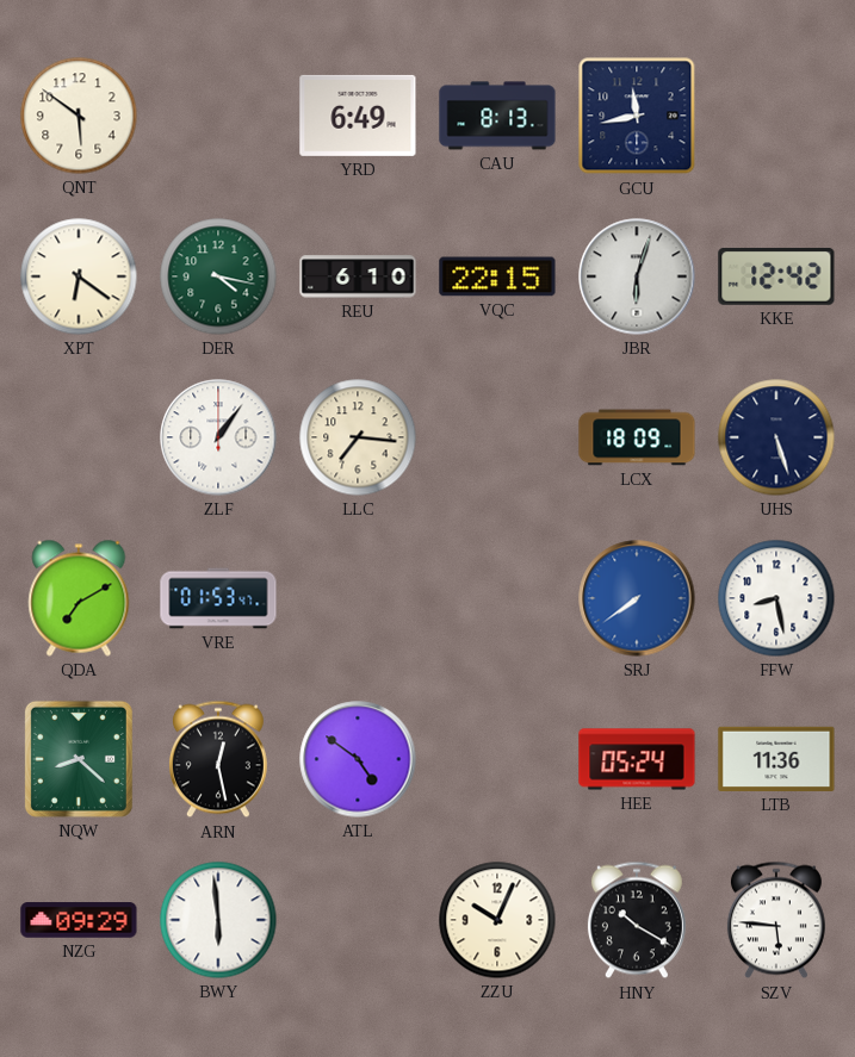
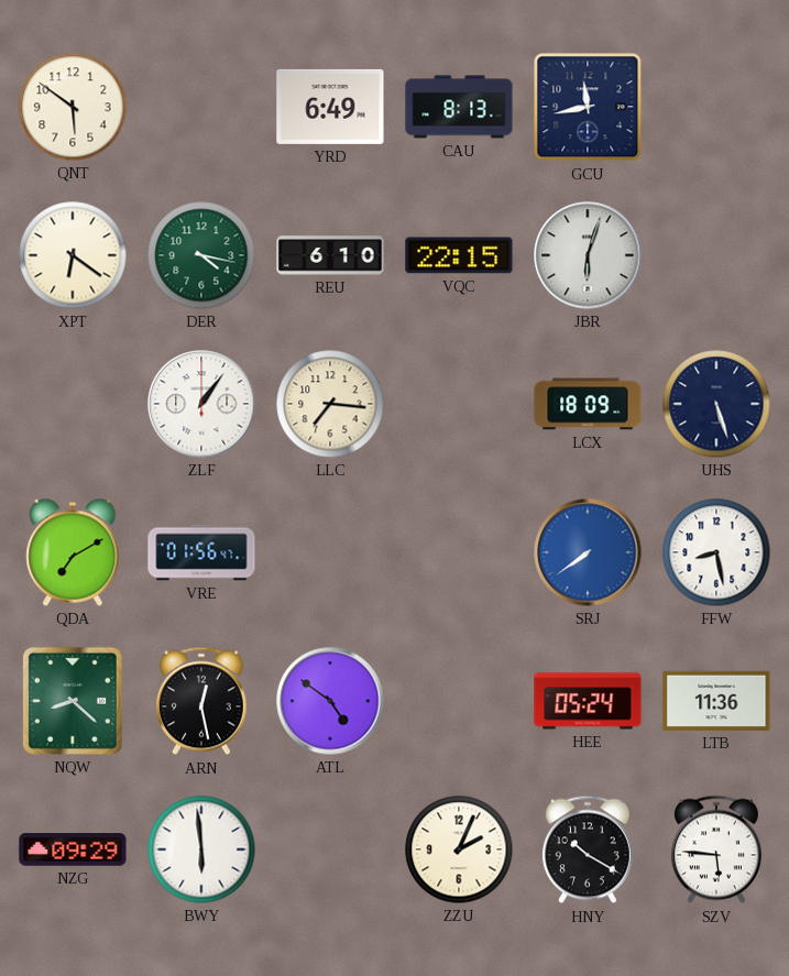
KKE: 12:42 -> none (776, 276)
VRE: 01:53 -> 01:56 (201, 552)
ZZU: 10:04 -> 2:04 (459, 849)
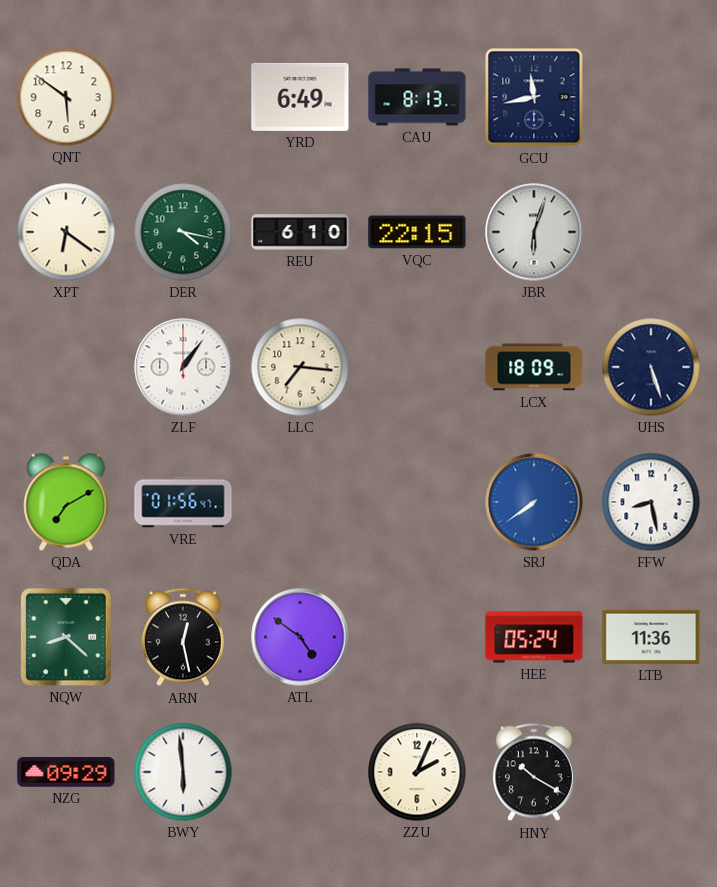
SZV: 5:46 -> none (716, 849)
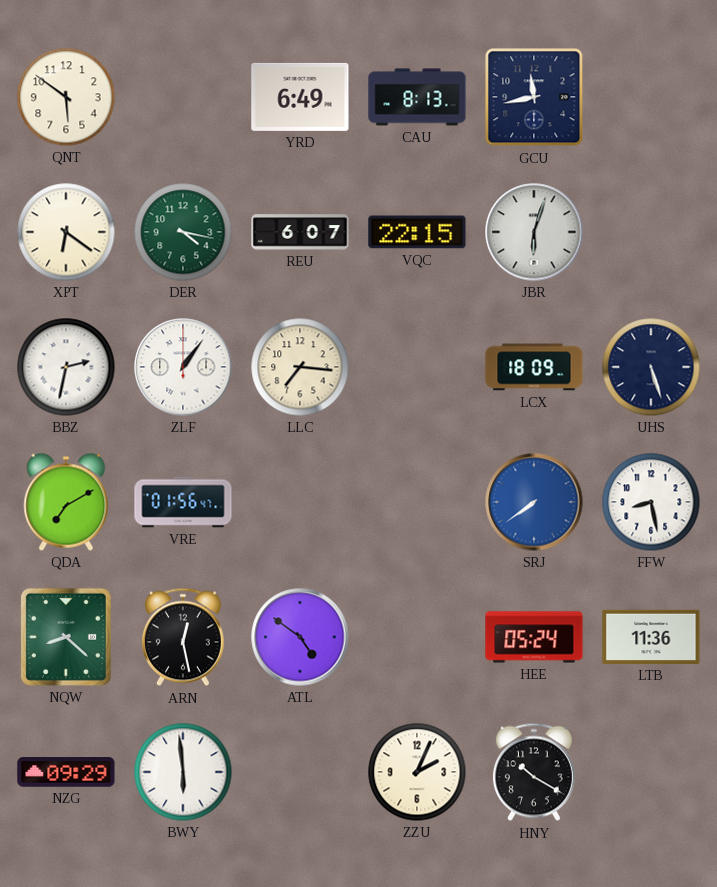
REU: 6:10 -> 6:07 (300, 232)
BBZ: none -> 2:32 (66, 367)
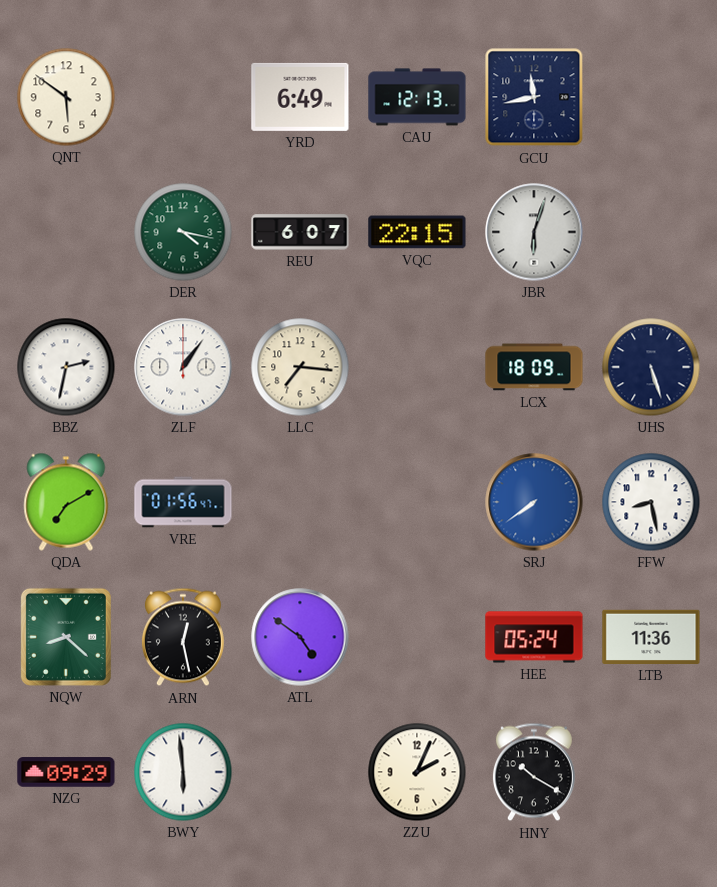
CAU: 8:13 -> 12:13 (417, 97)
XPT: 6:21 -> none (66, 232)
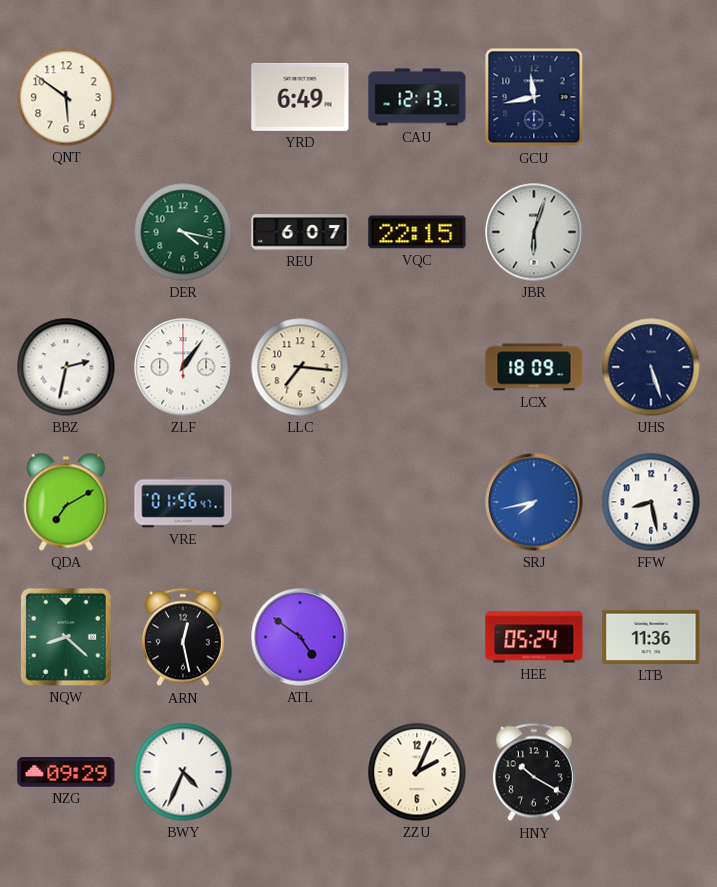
SRJ: 7:39 -> 7:43 (534, 502)
BWY: 5:59 -> 4:34 (183, 772)
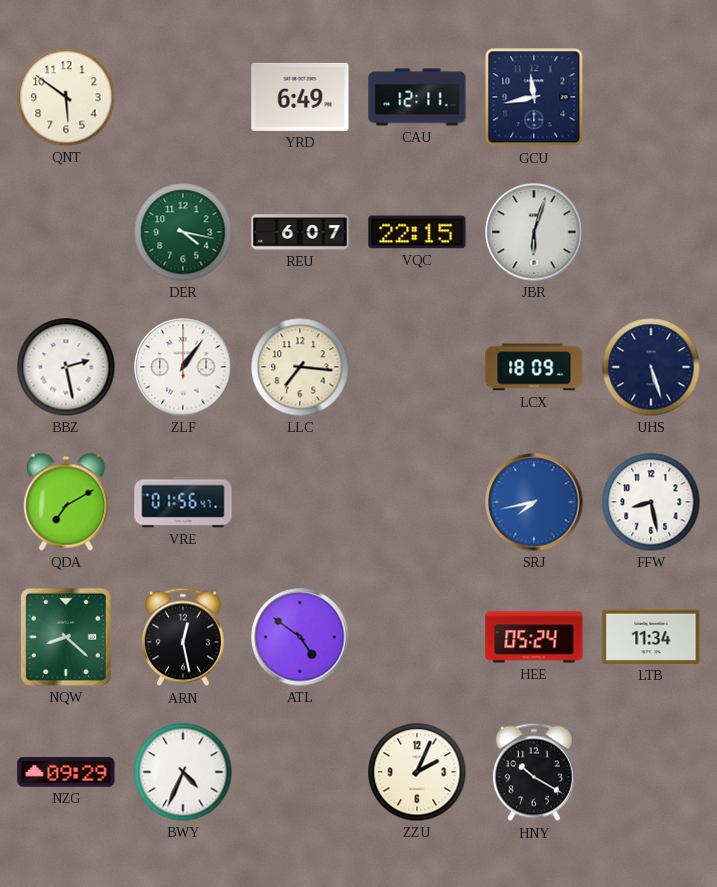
CAU: 12:13 -> 12:11 (417, 97)
BBZ: 2:32 -> 2:28 (66, 367)
LTB: 11:36 -> 11:34 (651, 637)
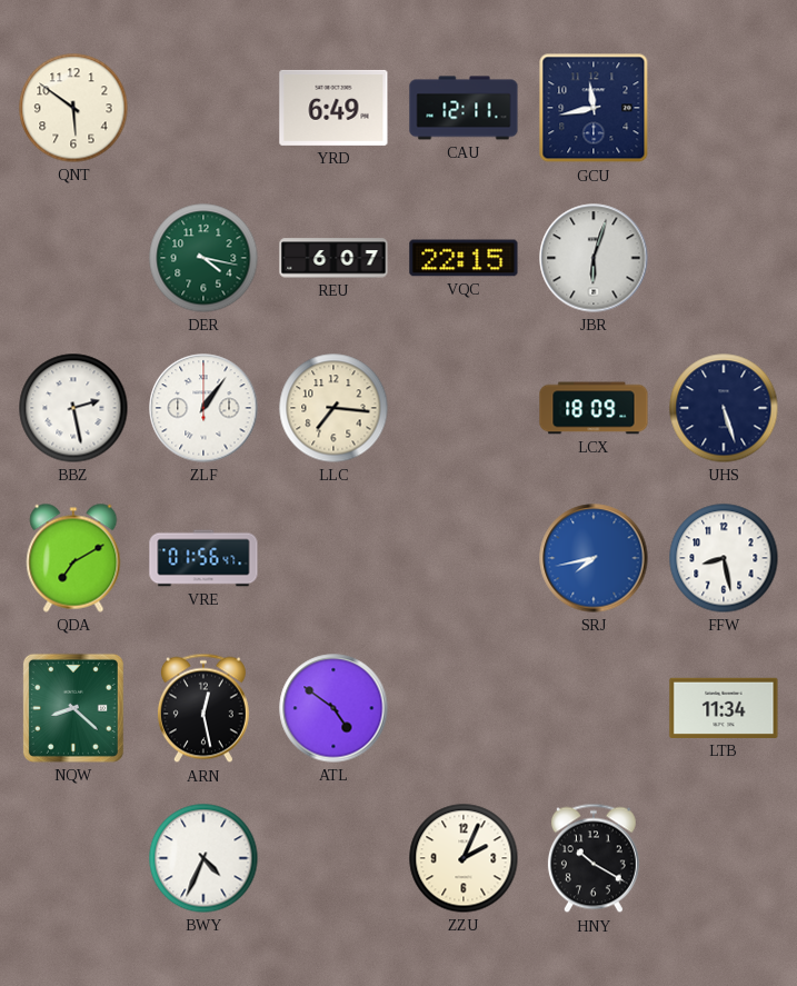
HEE: 05:24 -> none (534, 637)
NZG: 09:29 -> none (66, 772)
